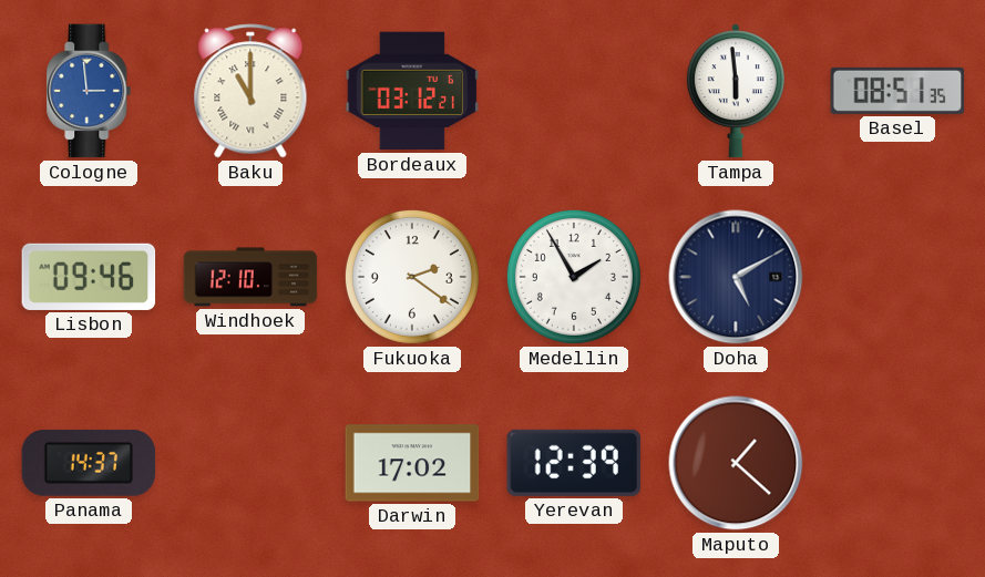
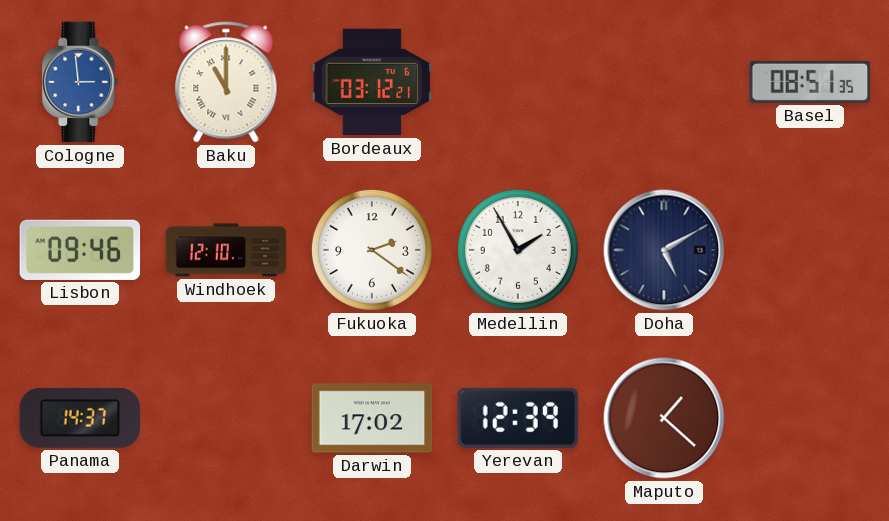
Tampa: 5:59 -> none (736, 91)
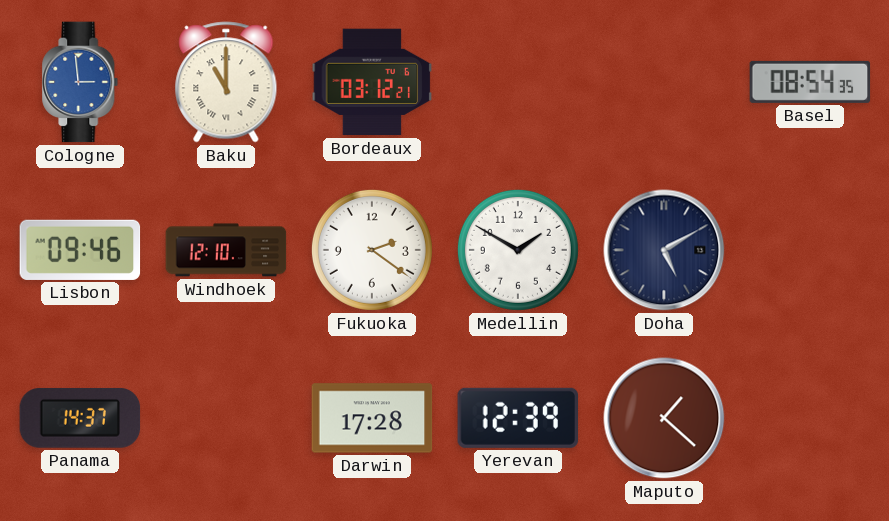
Basel: 08:51 -> 08:54 (810, 82)
Medellin: 1:55 -> 1:50 (518, 250)
Darwin: 17:02 -> 17:28 (372, 418)
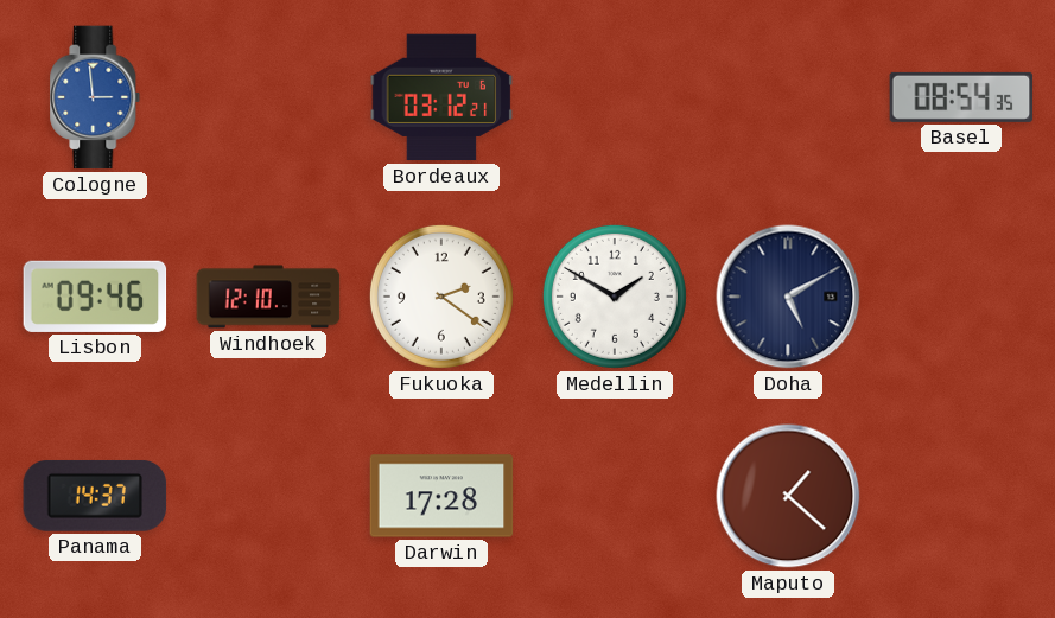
Baku: 11:00 -> none (226, 82)
Yerevan: 12:39 -> none (518, 418)
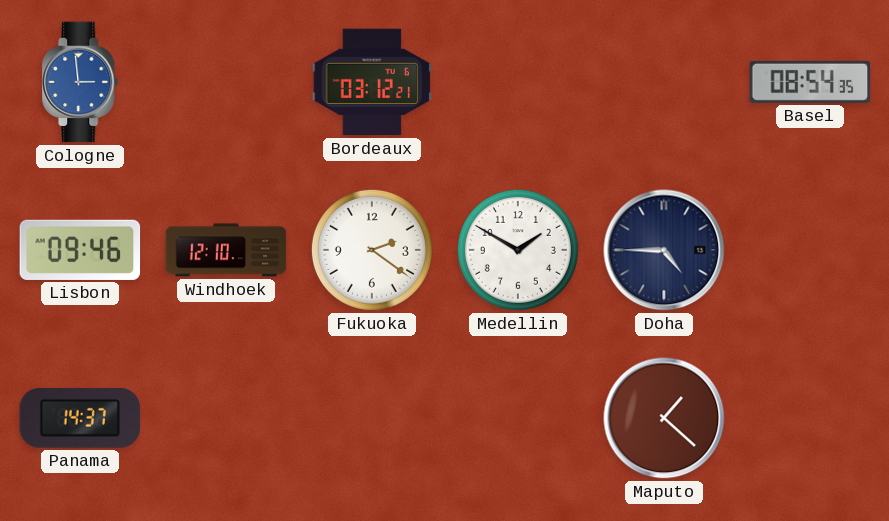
Doha: 5:10 -> 4:45 (664, 250)
Darwin: 17:28 -> none (441, 496)
